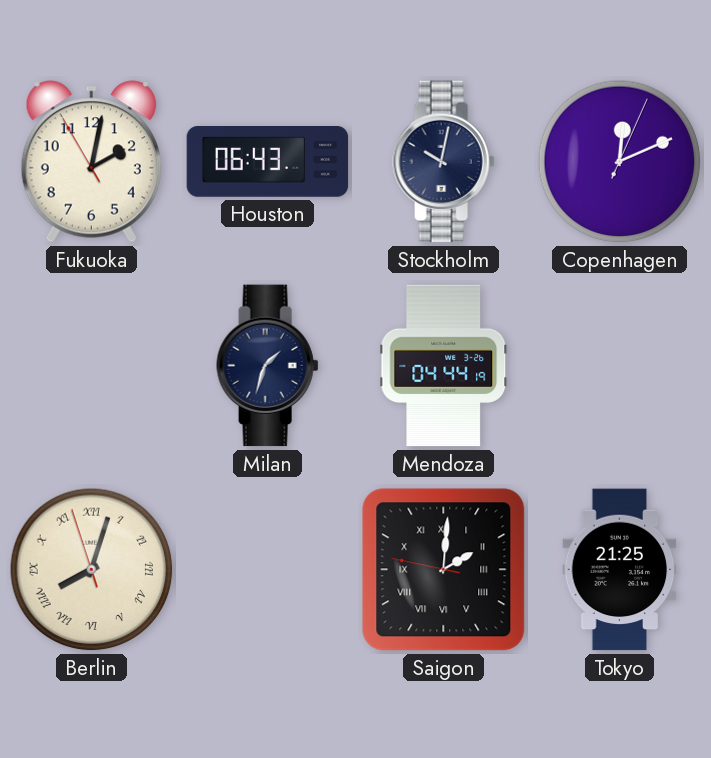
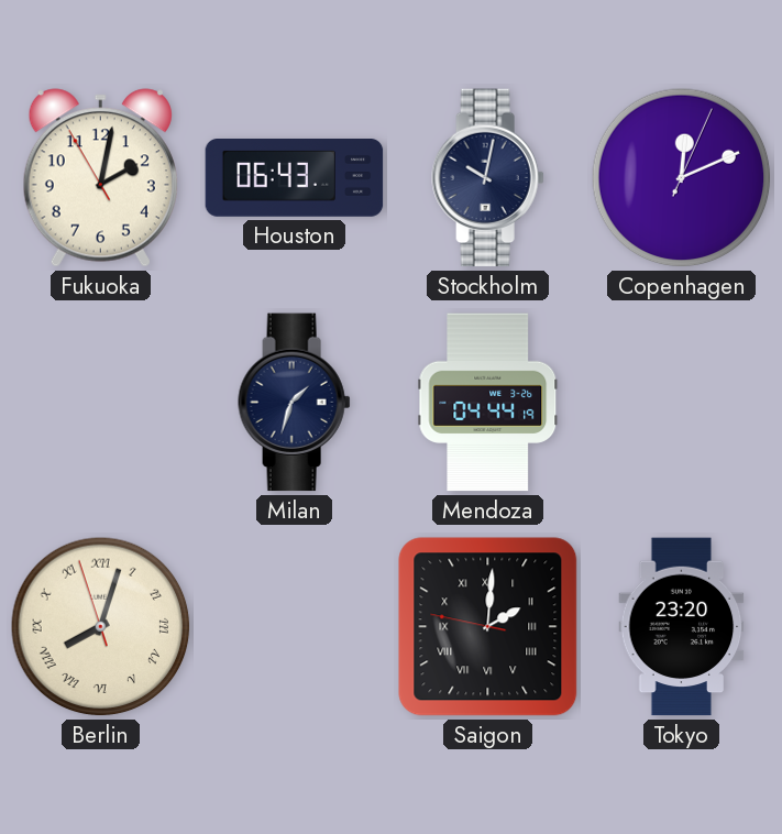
Tokyo: 21:25 -> 23:20 (682, 627)
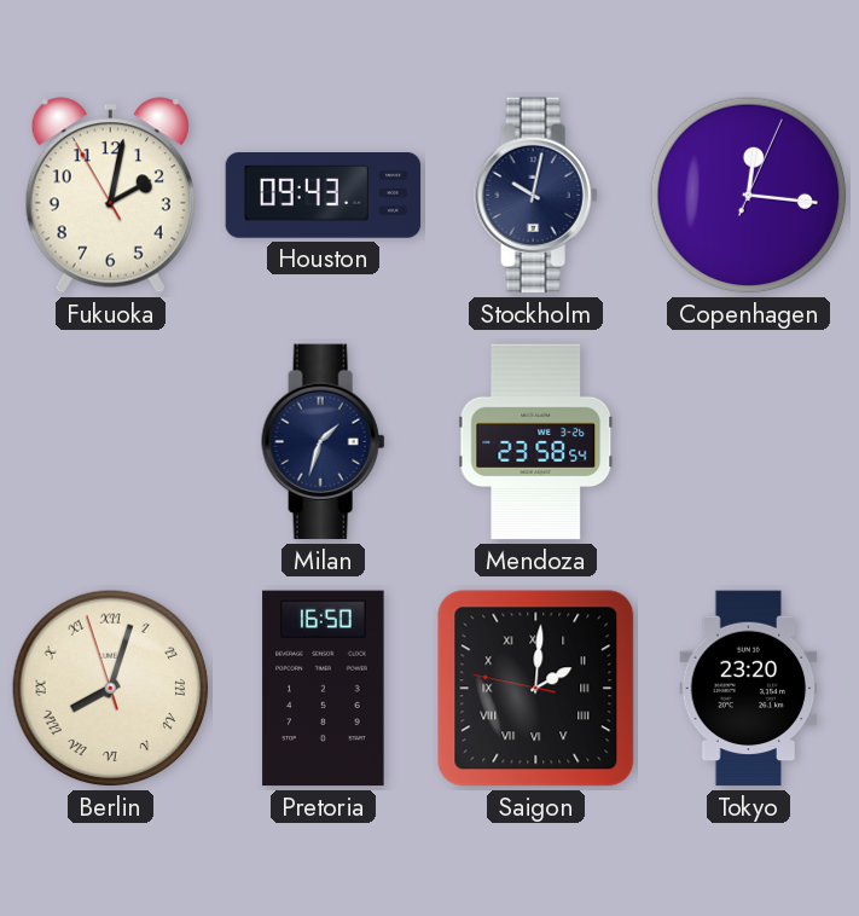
Houston: 06:43 -> 09:43 (324, 196)
Copenhagen: 12:11 -> 12:16 (749, 196)
Mendoza: 04:44 -> 23:58 (536, 442)
Pretoria: none -> 16:50 (324, 689)
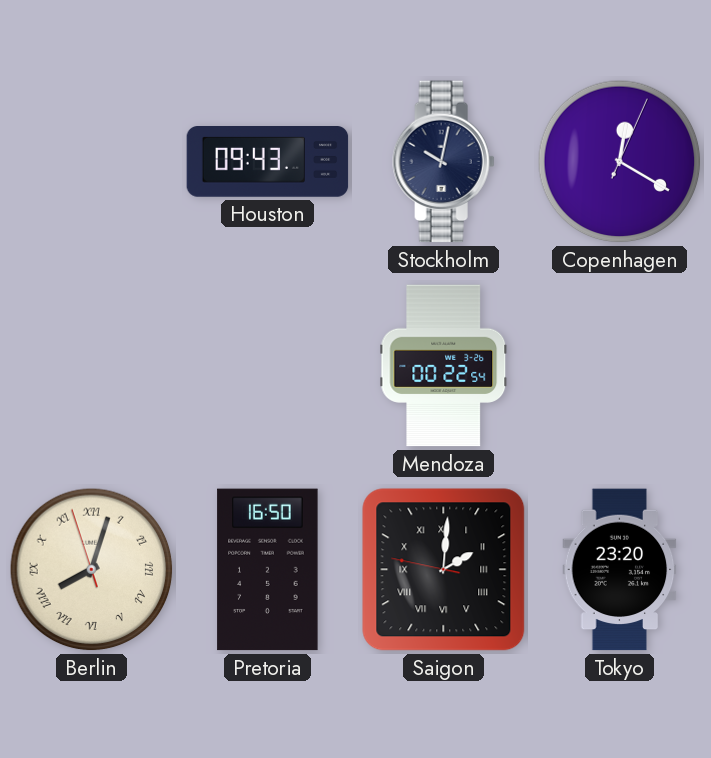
Fukuoka: 2:01 -> none (110, 196)
Copenhagen: 12:16 -> 12:20 (620, 162)
Milan: 1:33 -> none (324, 442)
Mendoza: 23:58 -> 00:22 (444, 366)
